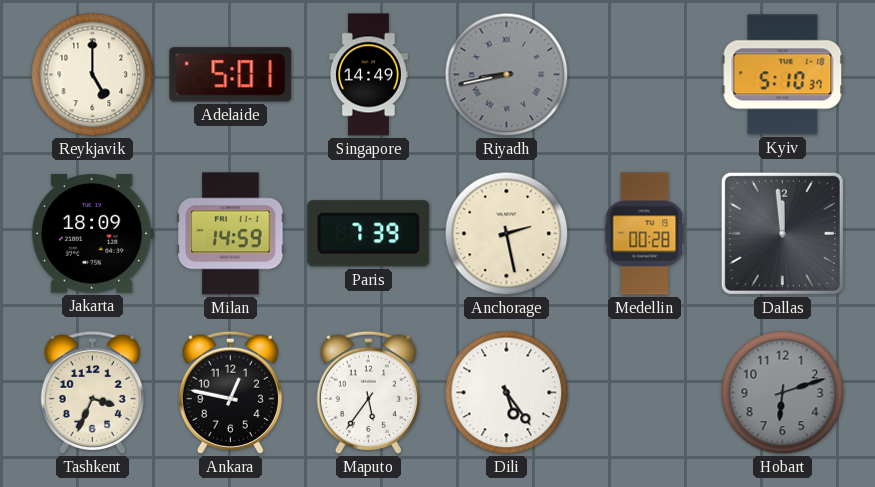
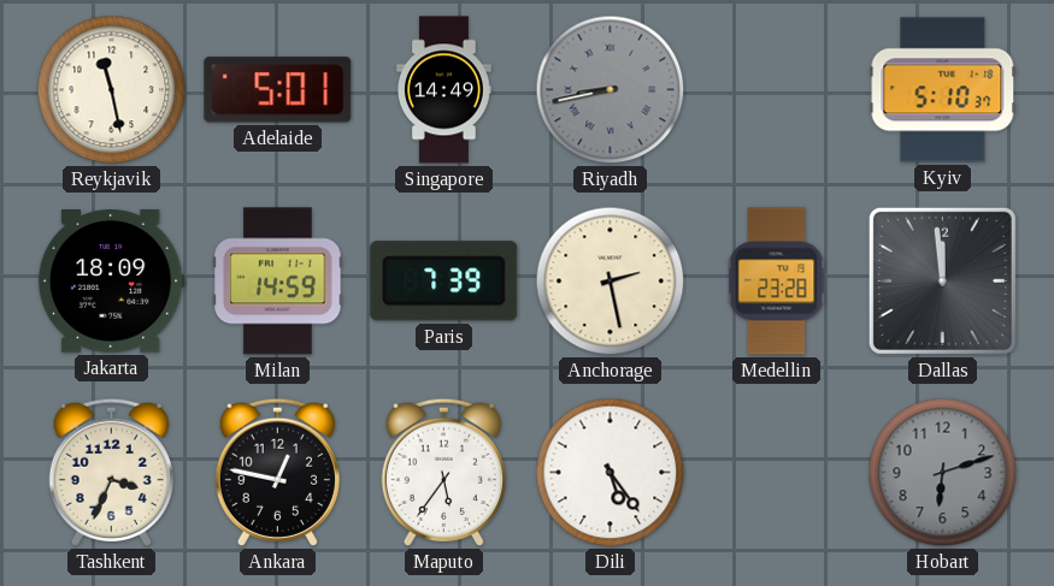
Reykjavik: 5:00 -> 11:28 (112, 90)
Medellin: 00:28 -> 23:28 (777, 282)
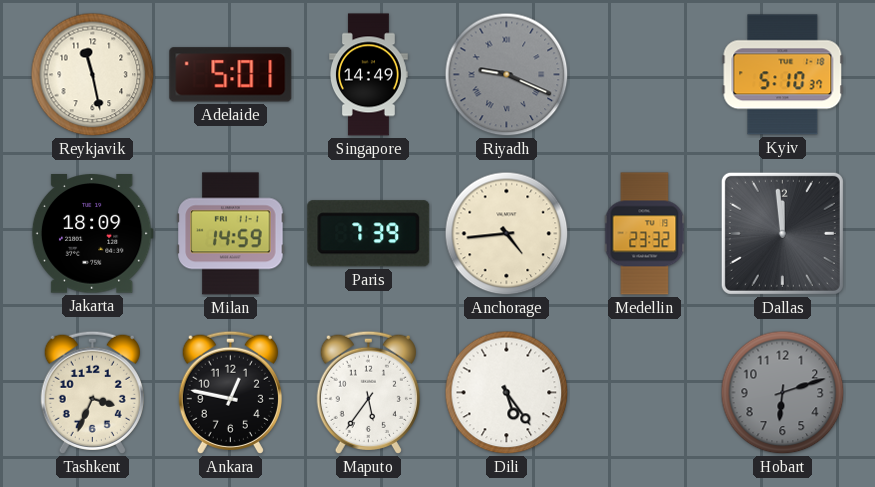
Riyadh: 8:43 -> 9:19 (507, 75)
Anchorage: 2:28 -> 4:44 (507, 234)
Medellin: 23:28 -> 23:32 (645, 234)
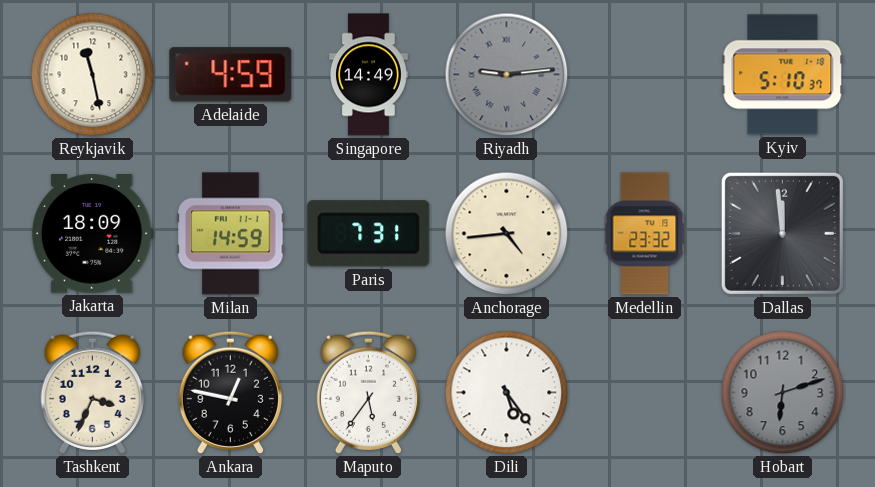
Adelaide: 5:01 -> 4:59 (231, 75)
Riyadh: 9:19 -> 9:14 (507, 75)
Paris: 7:39 -> 7:31 (369, 234)
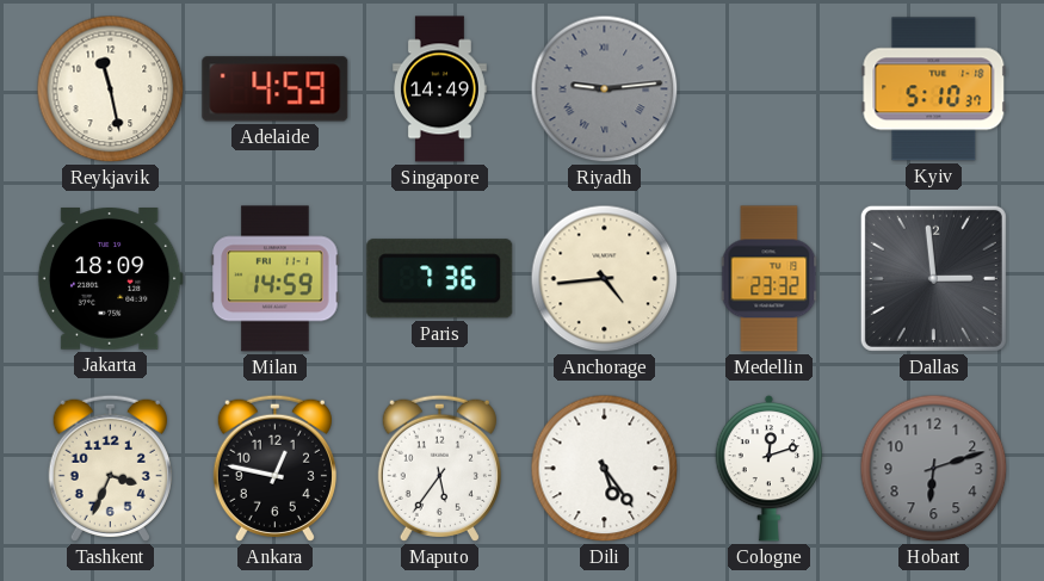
Paris: 7:31 -> 7:36 (440, 279)
Dallas: 11:59 -> 2:59 (933, 278)
Cologne: none -> 12:12 (770, 468)
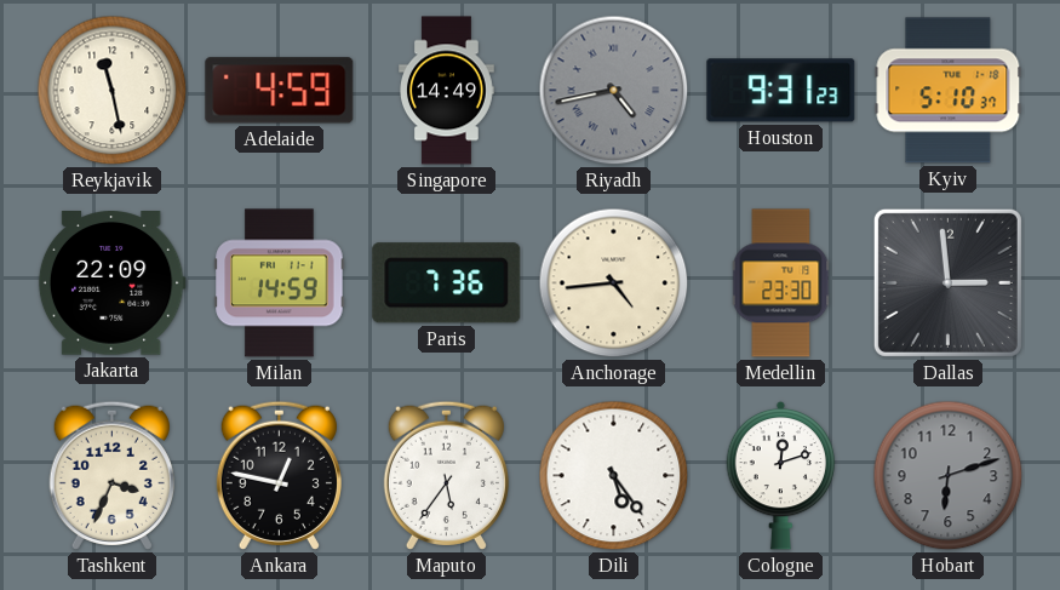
Riyadh: 9:14 -> 4:43 (614, 91)
Houston: none -> 9:31 (781, 91)
Jakarta: 18:09 -> 22:09 (111, 283)
Medellin: 23:32 -> 23:30 (781, 283)
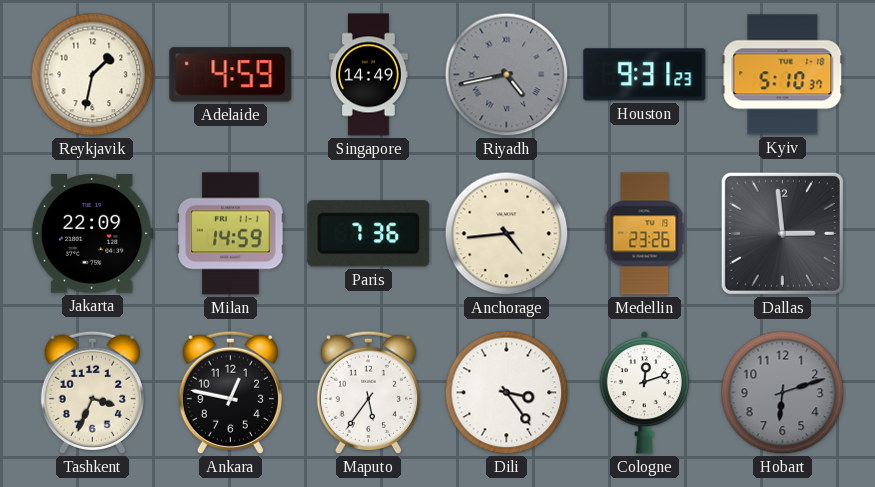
Reykjavik: 11:28 -> 1:32 (93, 75)
Medellin: 23:30 -> 23:26 (645, 234)
Dili: 5:24 -> 3:24 (507, 393)
